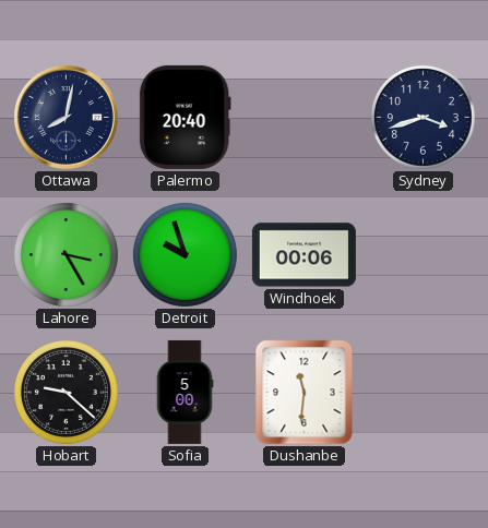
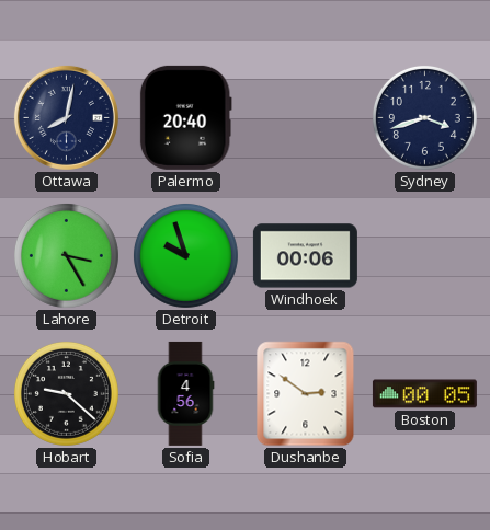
Sofia: 5:00 -> 4:56 (185, 393)
Dushanbe: 11:31 -> 2:51 (306, 394)
Boston: none -> 00:05 (424, 394)
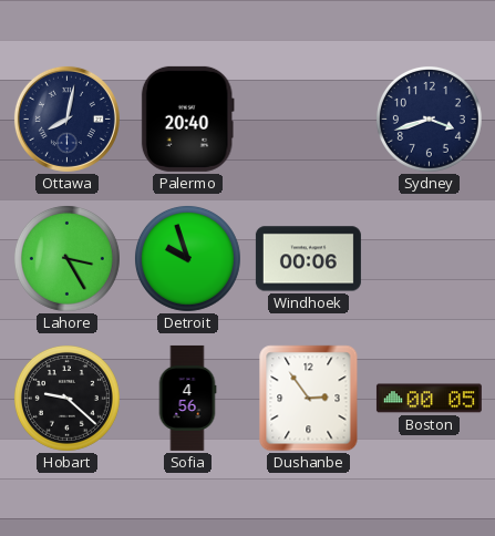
Dushanbe: 2:51 -> 2:54 (309, 399)
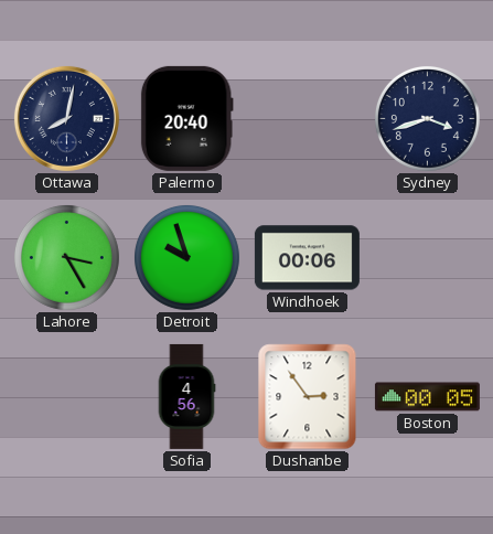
Hobart: 9:22 -> none (66, 398)
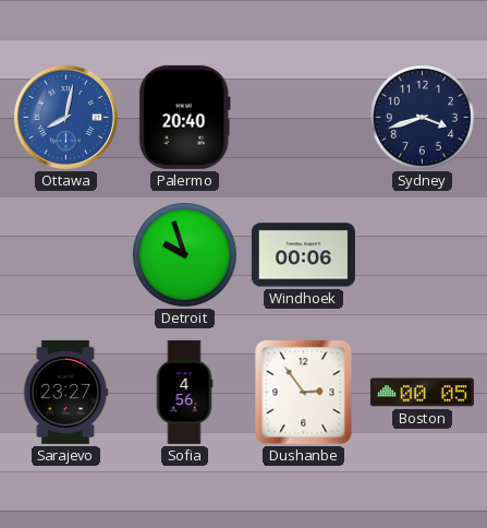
Ottawa dial: navy -> blue (65, 117)
Lahore: 3:25 -> none (66, 257)
Sarajevo: none -> 23:27 (65, 392)
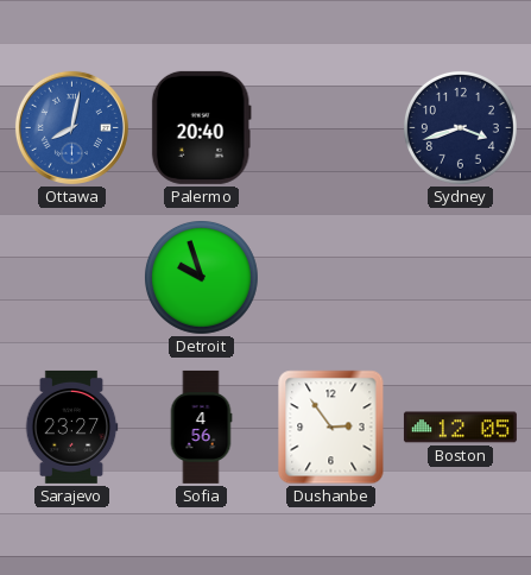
Windhoek: 00:06 -> none (303, 255)
Boston: 00:05 -> 12:05 (460, 428)
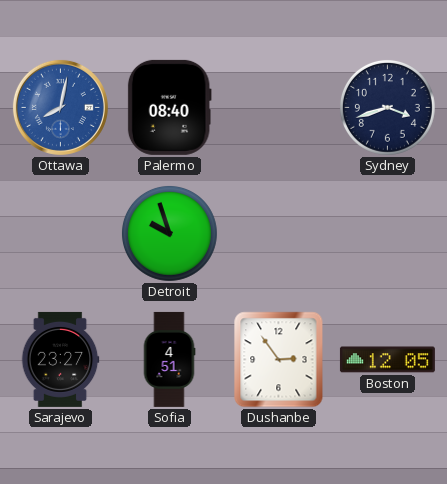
Palermo: 20:40 -> 08:40 (169, 107)
Sofia: 4:56 -> 4:51 (169, 359)
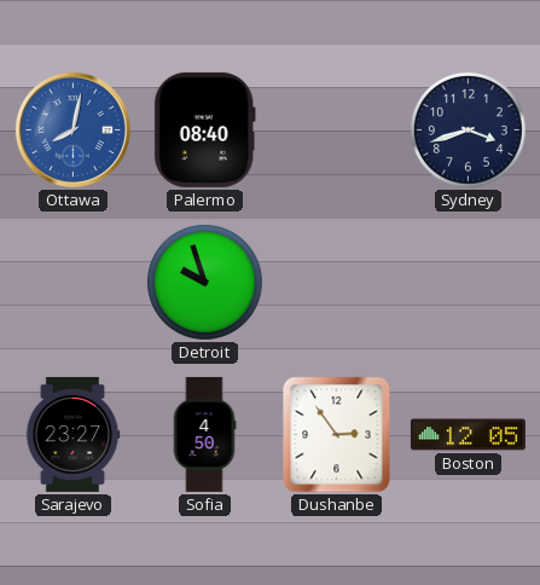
Sofia: 4:51 -> 4:50 (204, 434)
